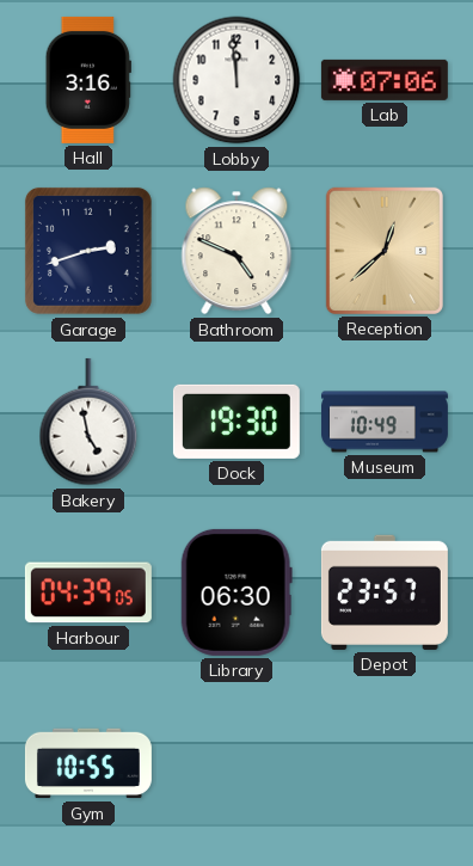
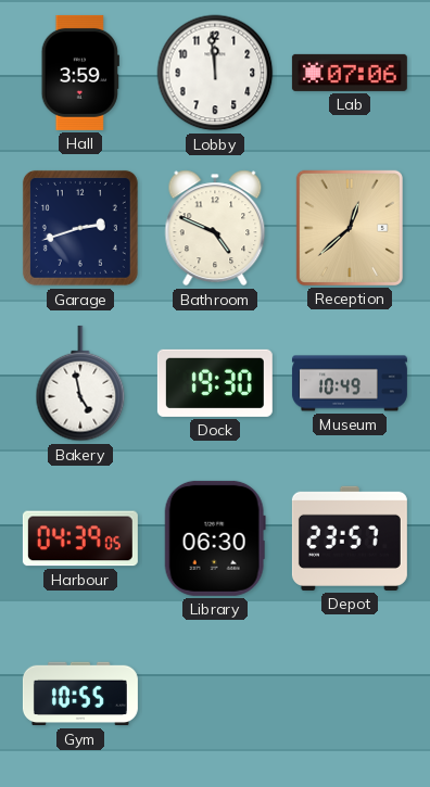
Hall: 3:16 -> 3:59 (80, 73)
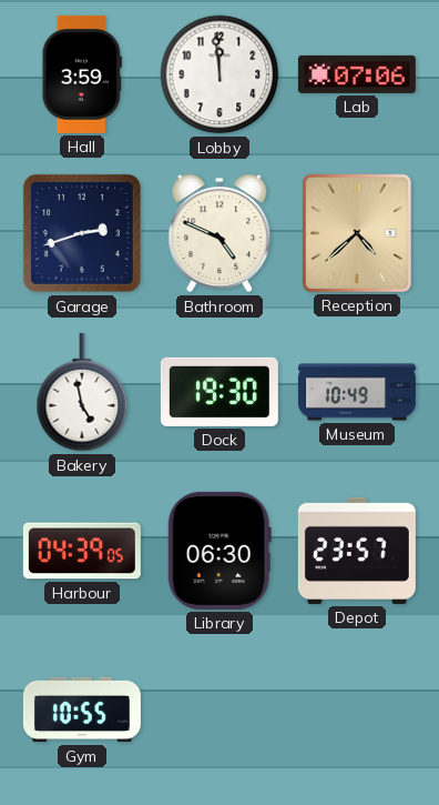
Reception: 12:38 -> 4:38 (357, 233)
